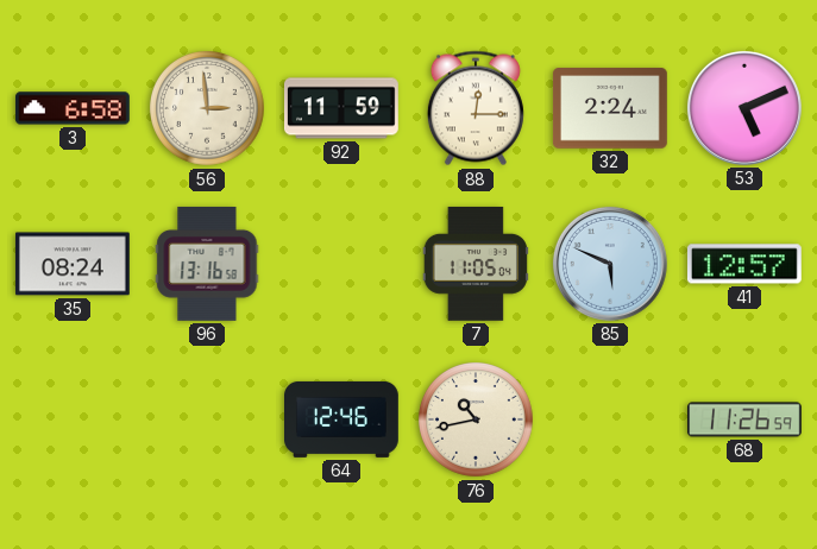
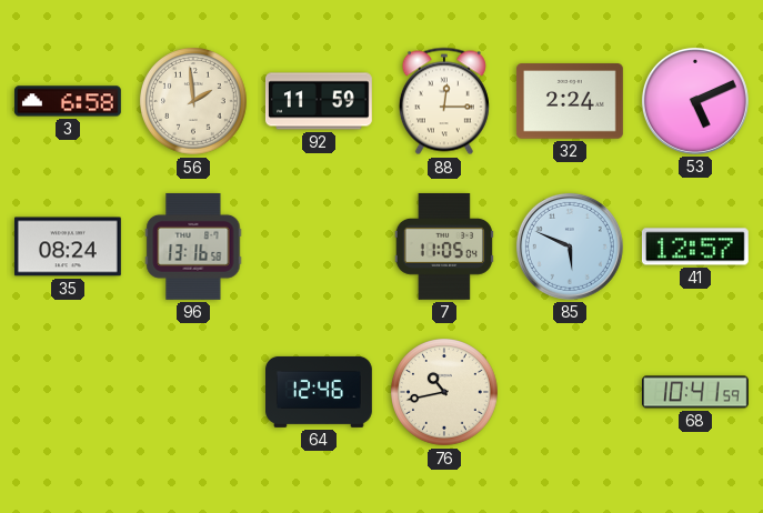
56: 2:59 -> 1:59 (194, 102)
68: 11:26 -> 10:41 (696, 392)
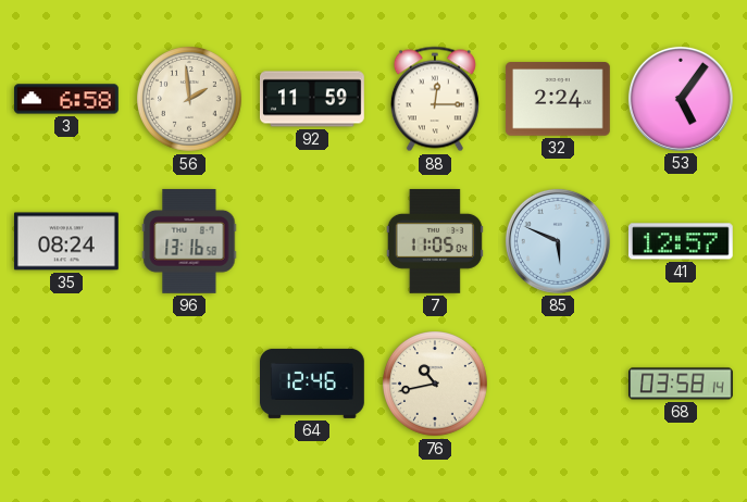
53: 5:11 -> 5:06 (681, 99)
68: 10:41 -> 03:58 (682, 384)
